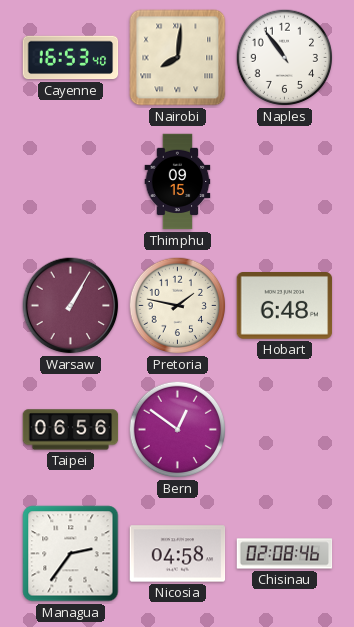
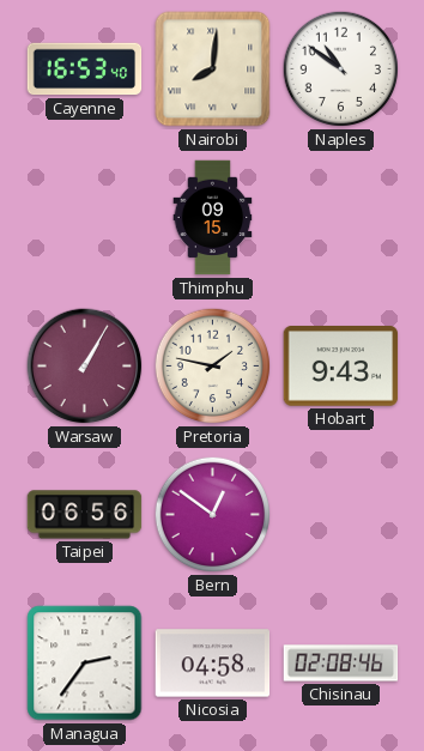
Naples: 10:54 -> 10:51 (341, 69)
Hobart: 6:48 -> 9:43 (341, 367)
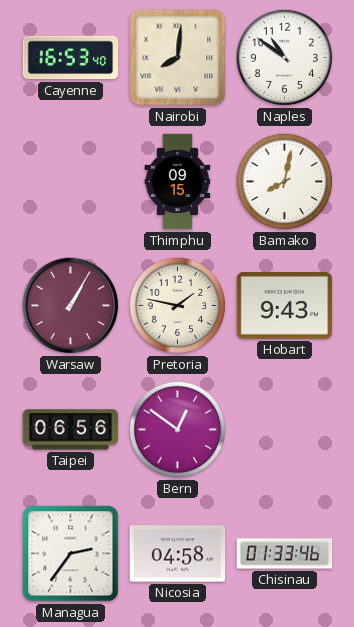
Bamako: none -> 8:02 (285, 182)
Chisinau: 02:08 -> 01:33 (285, 554)
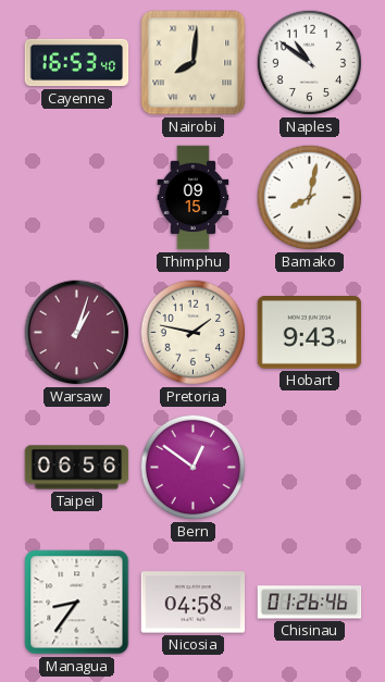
Warsaw: 1:05 -> 1:03 (77, 333)
Managua: 2:36 -> 8:36 (77, 603)
Chisinau: 01:33 -> 01:26 (310, 603)
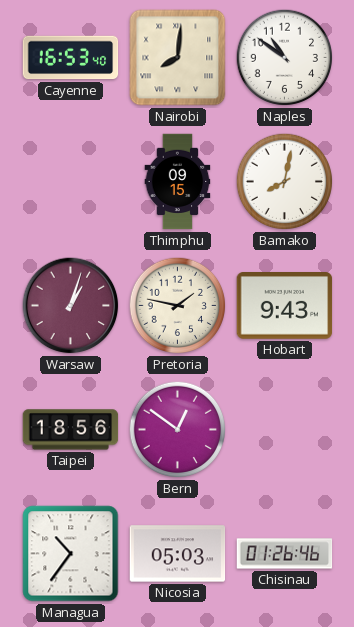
Taipei: 06:56 -> 18:56 (71, 430)
Managua: 8:36 -> 10:36 (71, 554)
Nicosia: 04:58 -> 05:03 (178, 554)
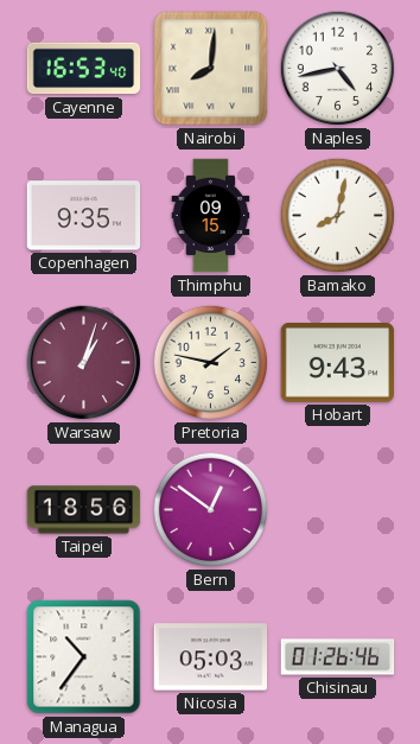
Naples: 10:51 -> 4:43 (338, 69)
Copenhagen: none -> 9:35 (84, 216)
